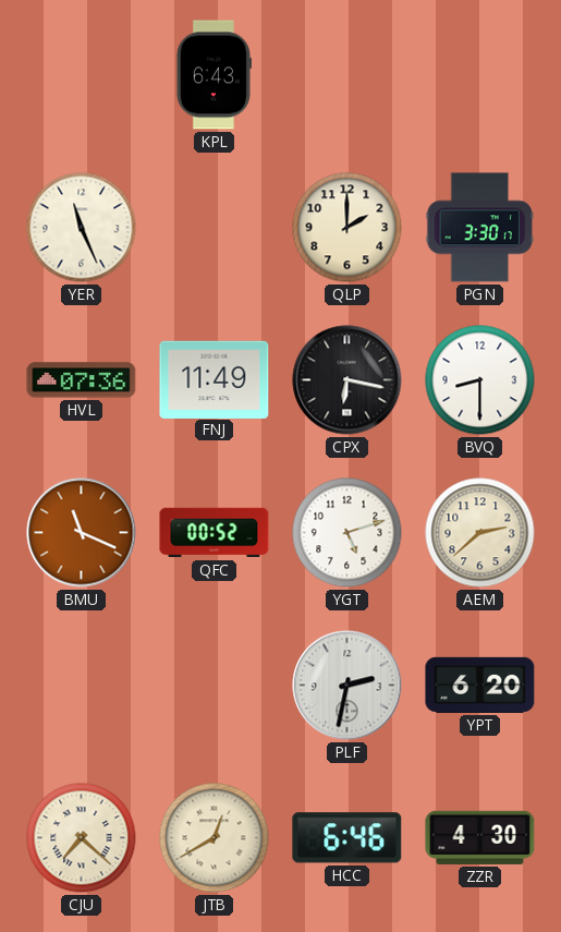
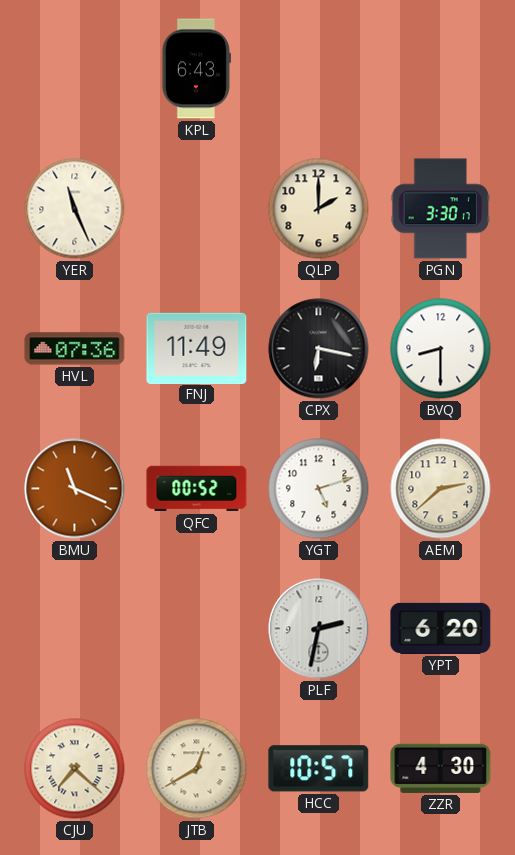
HCC: 6:46 -> 10:57 (319, 769)
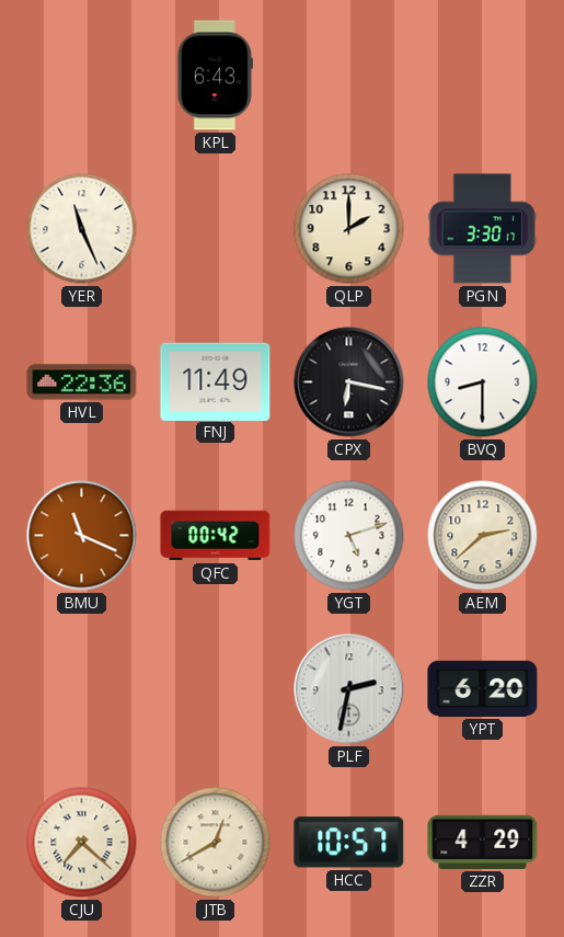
HVL: 07:36 -> 22:36 (82, 382)
QFC: 00:52 -> 00:42 (216, 536)
ZZR: 4:30 -> 4:29 (483, 842)
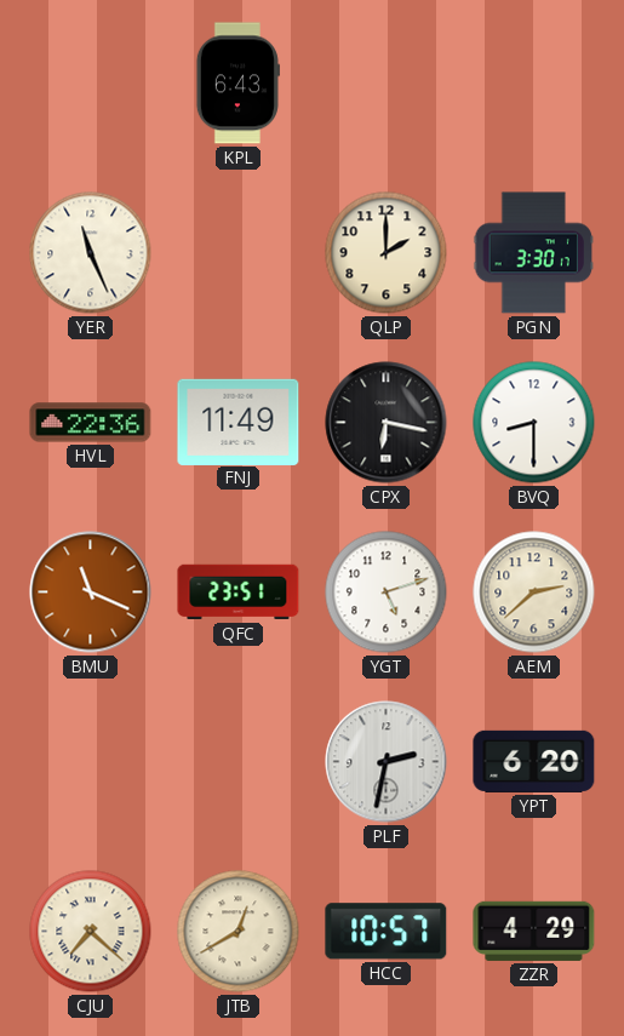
QFC: 00:42 -> 23:51 (239, 593)
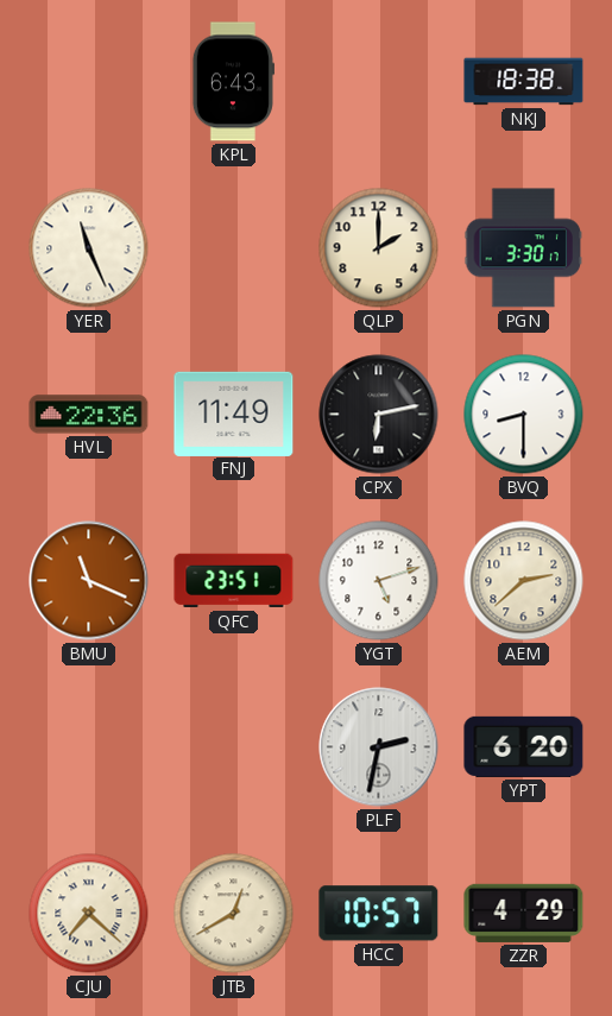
NKJ: none -> 18:38 (524, 82)
CPX: 6:17 -> 6:13 (379, 415)
